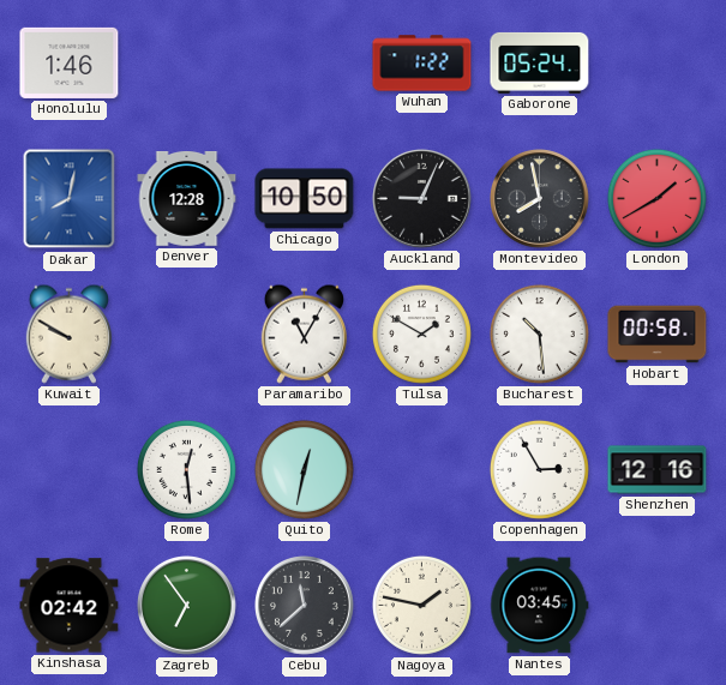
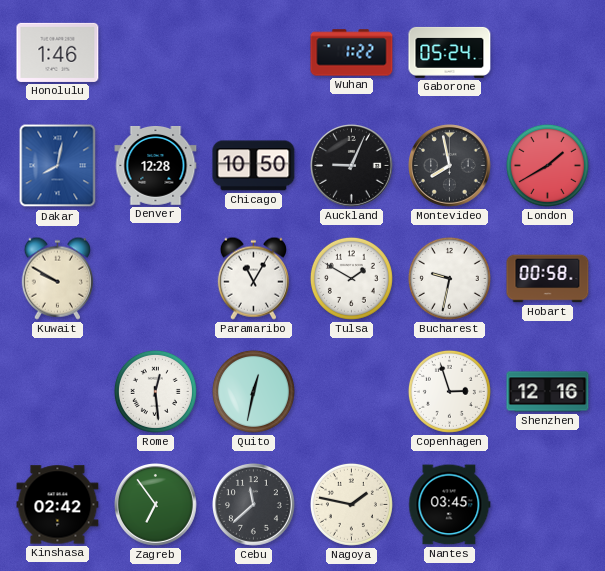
Bucharest: 10:29 -> 9:32 (449, 278)
Copenhagen: 2:55 -> 2:57 (449, 391)
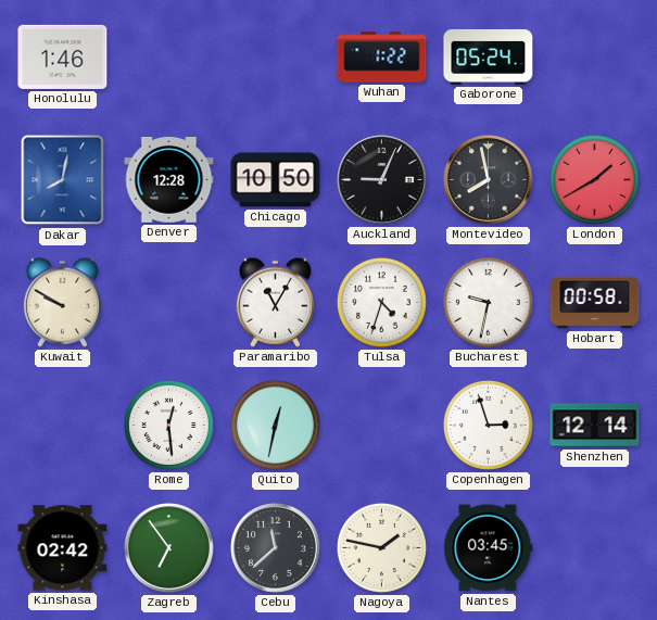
Tulsa: 1:50 -> 4:33 (381, 302)
Shenzhen: 12:16 -> 12:14 (595, 426)
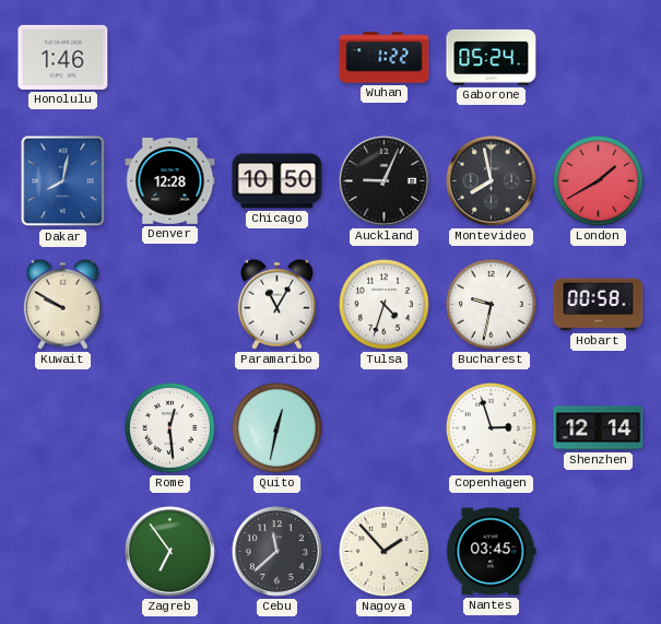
Kinshasa: 02:42 -> none (63, 548)
Nagoya: 1:47 -> 1:53 (383, 551)
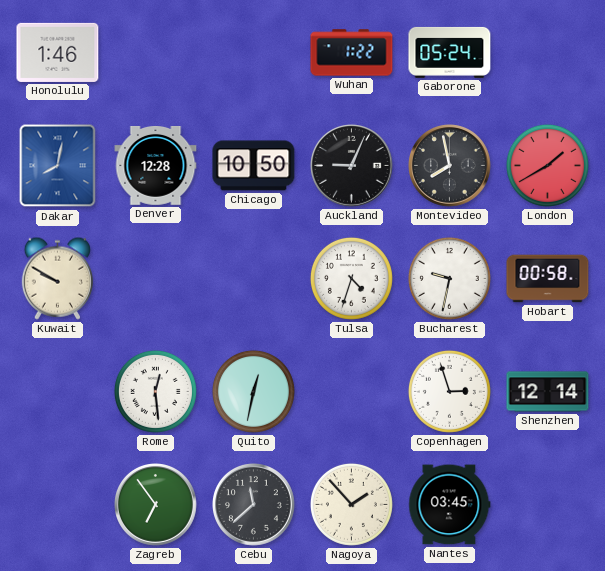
Paramaribo: 11:05 -> none (276, 304)
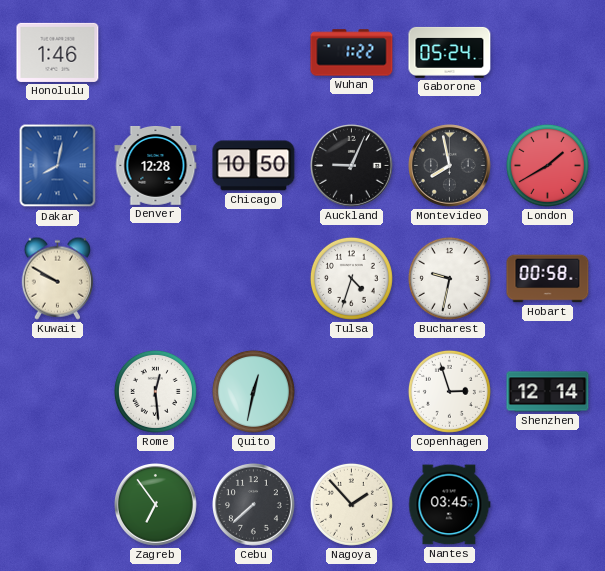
Cebu: 11:38 -> 7:38 (254, 505)
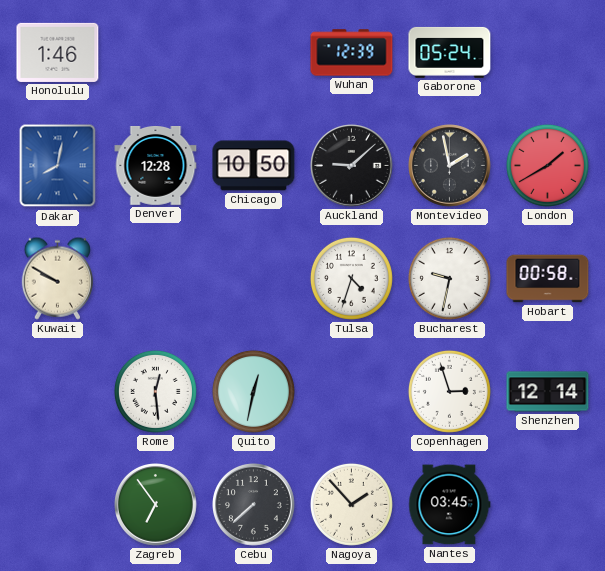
Wuhan: 1:22 -> 12:39 (352, 53)
Auckland: 9:04 -> 9:08 (352, 166)
Montevideo: 7:58 -> 1:58 (450, 166)
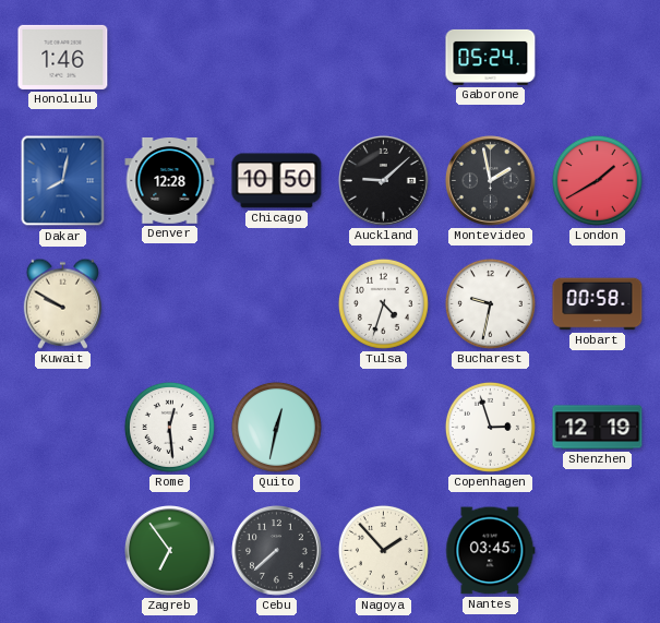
Wuhan: 12:39 -> none (352, 53)
Shenzhen: 12:14 -> 12:19 (598, 428)
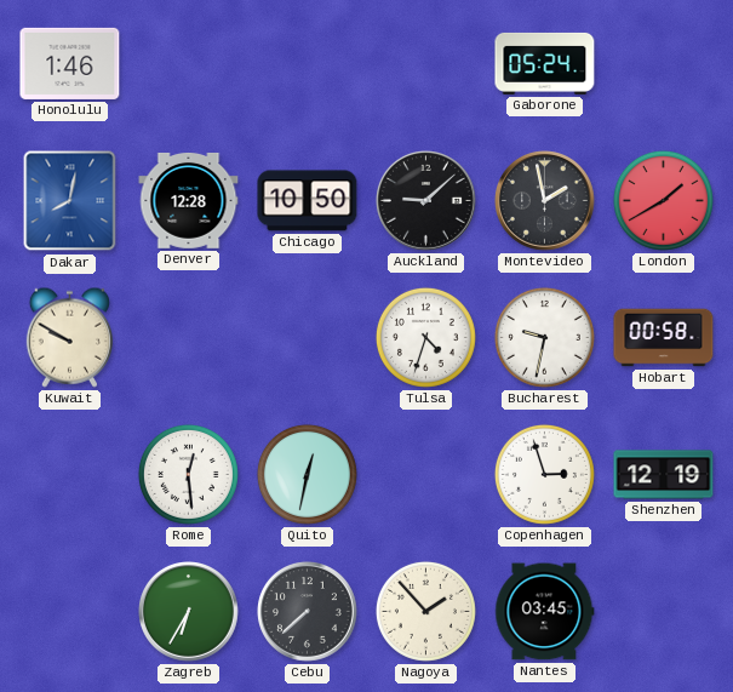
Zagreb: 6:54 -> 6:35 (189, 612)
